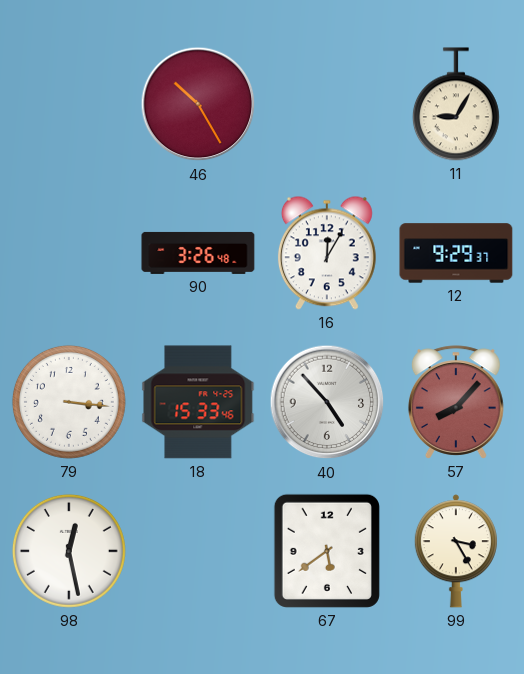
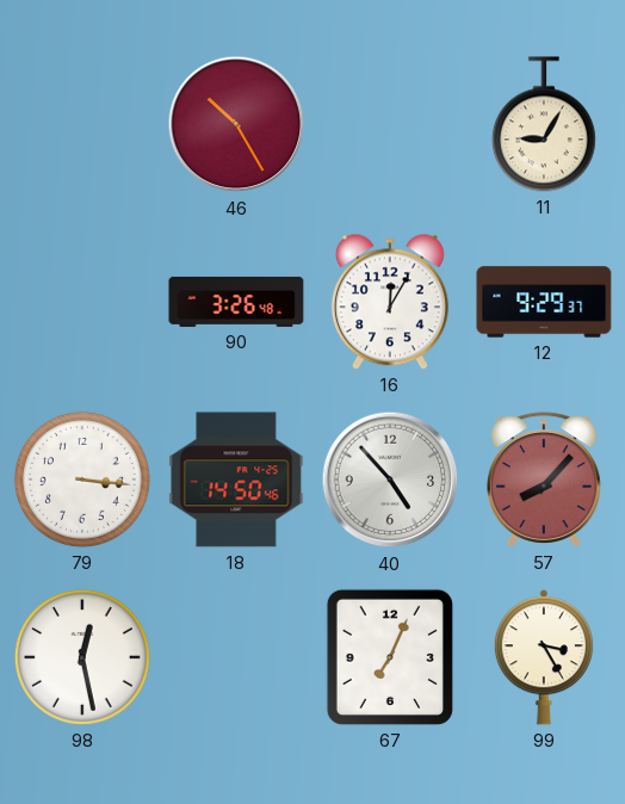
18: 15:33 -> 14:50 (236, 480)
67: 5:39 -> 7:04 (390, 657)
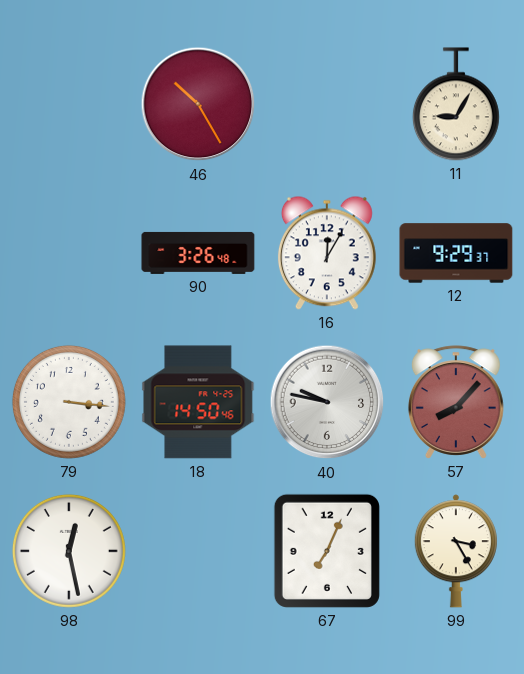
40: 4:53 -> 9:47 (327, 402)
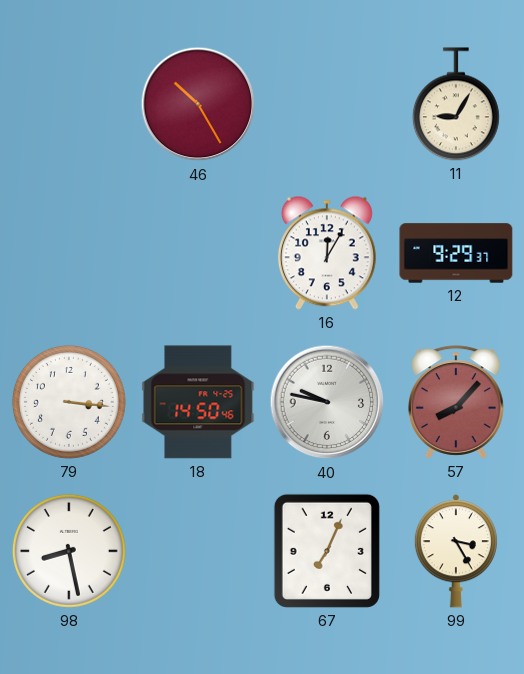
90: 3:26 -> none (198, 253)
98: 12:28 -> 8:28 (69, 551)
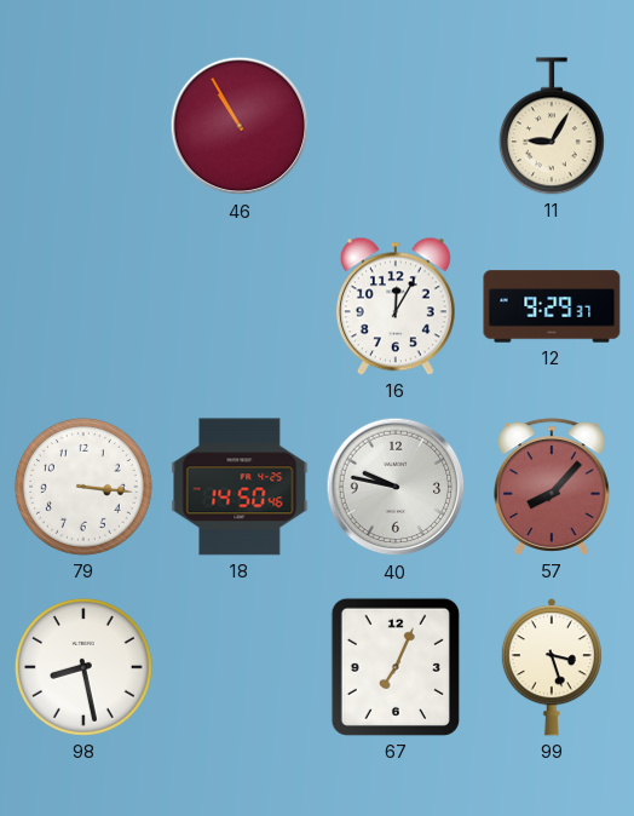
46: 10:25 -> 10:55 (240, 126)
99: 3:25 -> 3:27 (552, 667)
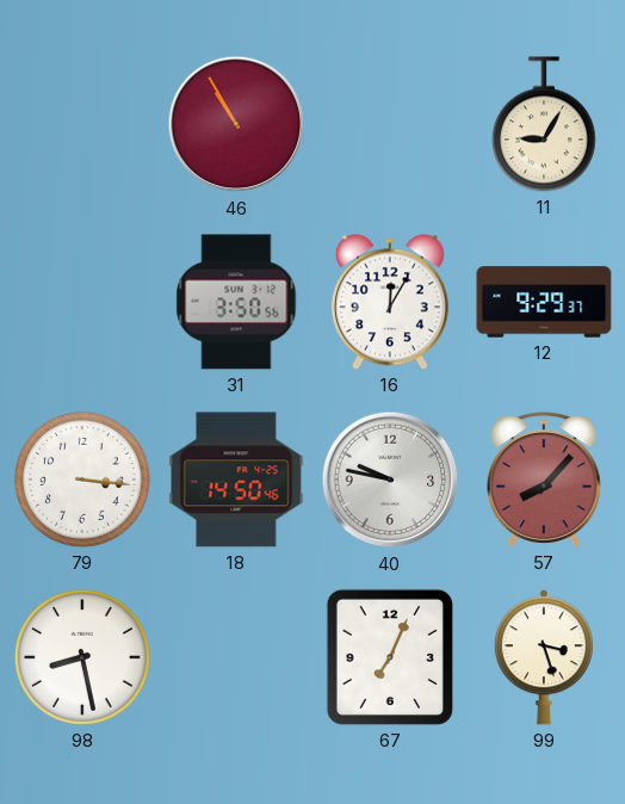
31: none -> 3:50 (236, 302)
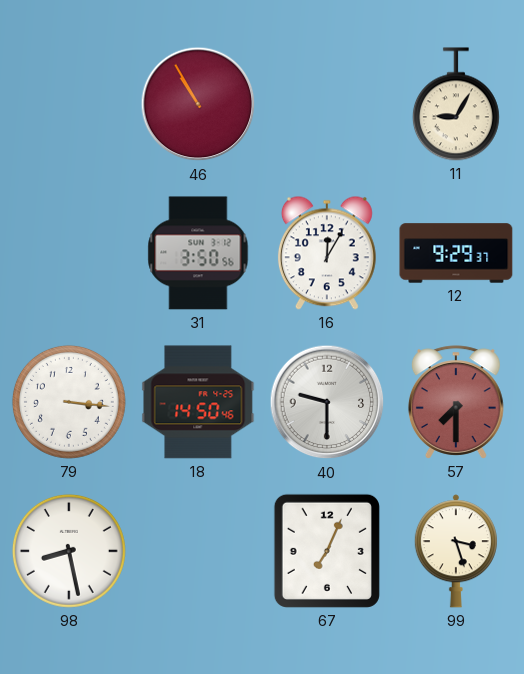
40: 9:47 -> 9:30 (327, 402)
57: 8:07 -> 7:30 (456, 402)
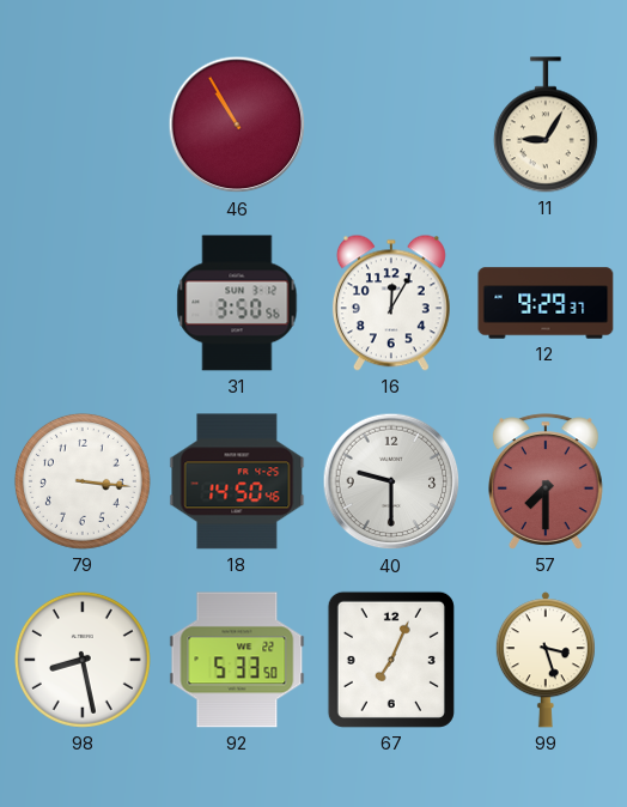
92: none -> 5:33 (237, 660)
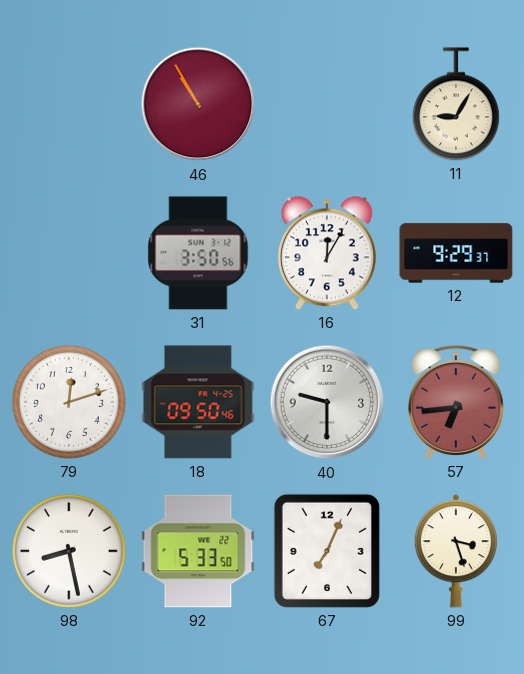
79: 3:16 -> 12:12 (69, 402)
18: 14:50 -> 09:50 (198, 402)
57: 7:30 -> 6:44 (456, 402)
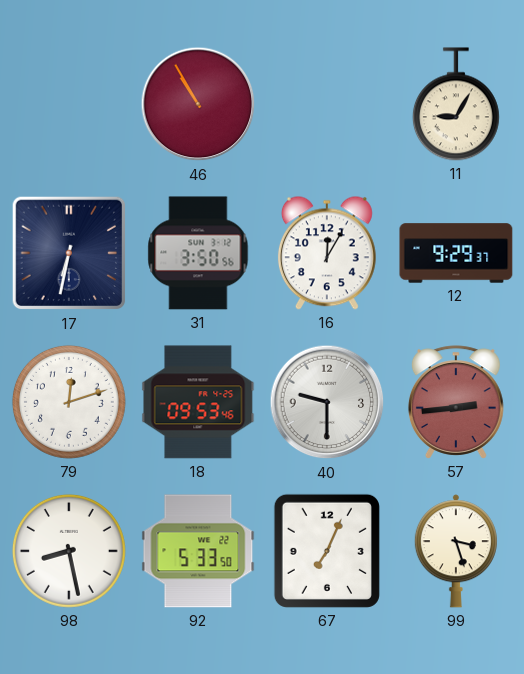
17: none -> 6:32 (69, 253)
18: 09:50 -> 09:53 (198, 402)
57: 6:44 -> 2:44 (456, 402)
